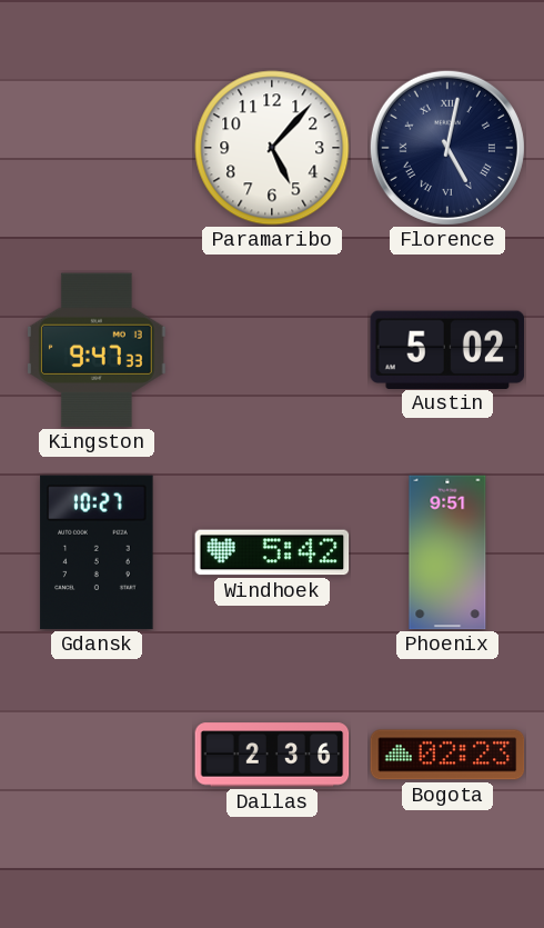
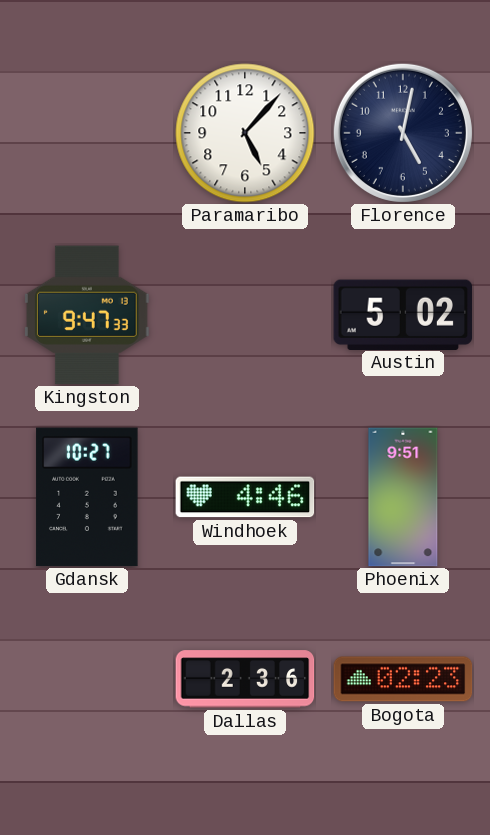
Florence numerals: Roman -> Arabic (403, 133)
Windhoek: 5:42 -> 4:46 (245, 497)
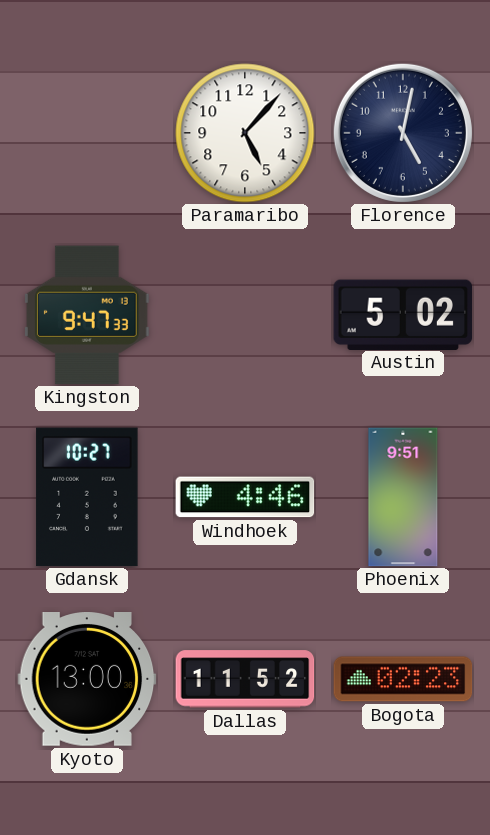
Kyoto: none -> 13:00 (87, 680)
Dallas: 2:36 -> 11:52 (245, 679)
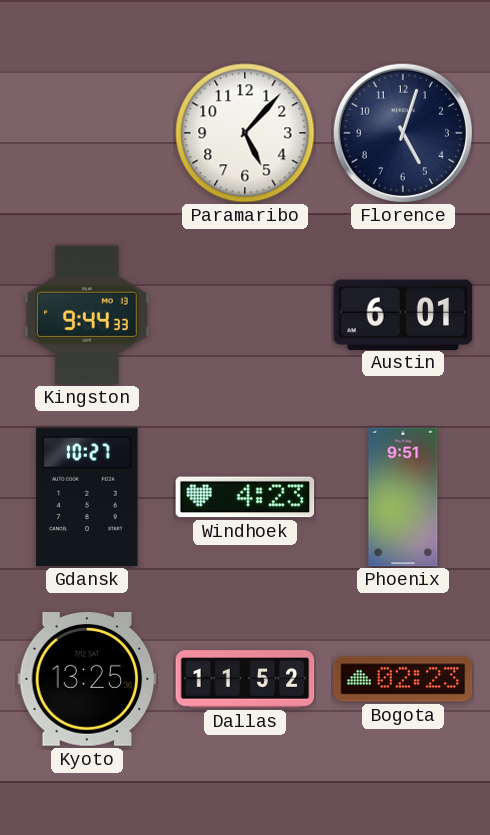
Florence: 5:02 -> 5:03 (403, 133)
Kingston: 9:47 -> 9:44 (87, 315)
Austin: 5:02 -> 6:01 (403, 314)
Windhoek: 4:46 -> 4:23 (245, 497)
Kyoto: 13:00 -> 13:25 (87, 680)
